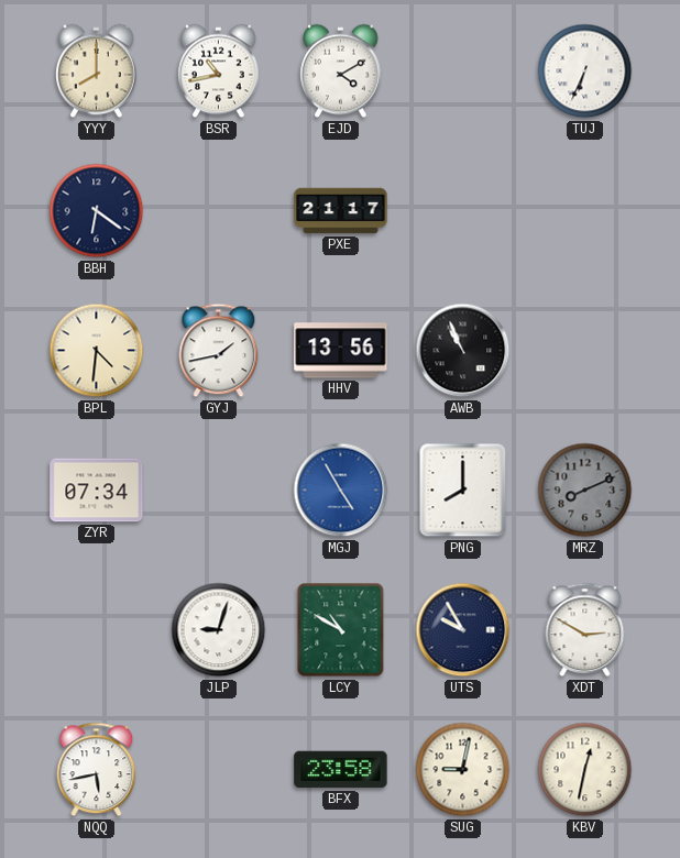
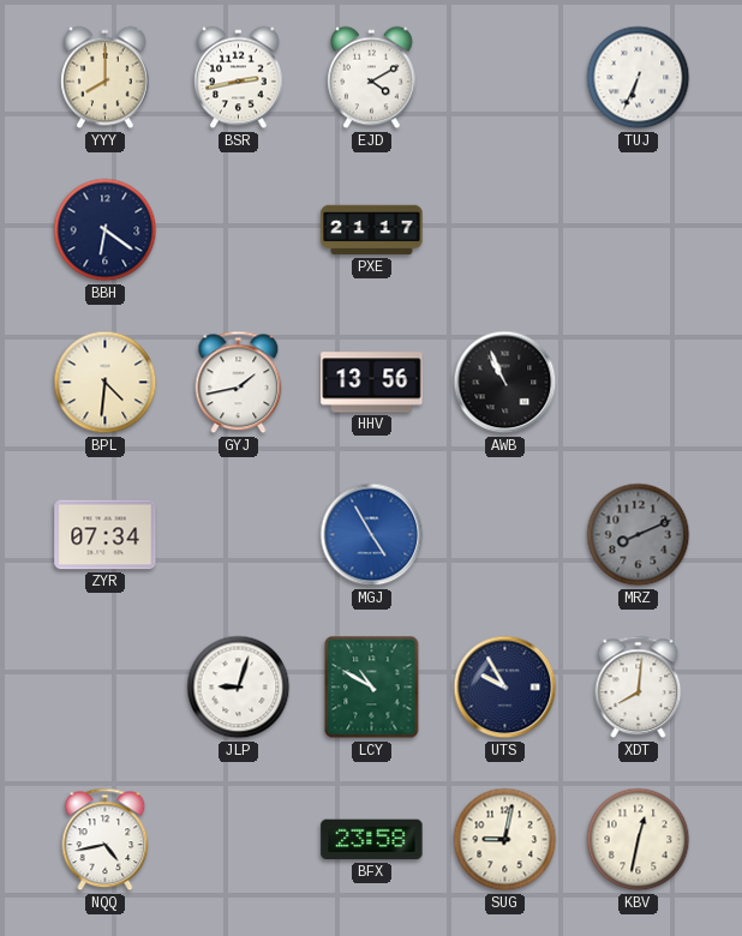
BSR: 10:43 -> 2:43 (239, 78)
PNG: 8:00 -> none (463, 491)
XDT: 2:50 -> 8:01 (639, 688)
NQQ: 5:43 -> 4:43 (106, 840)
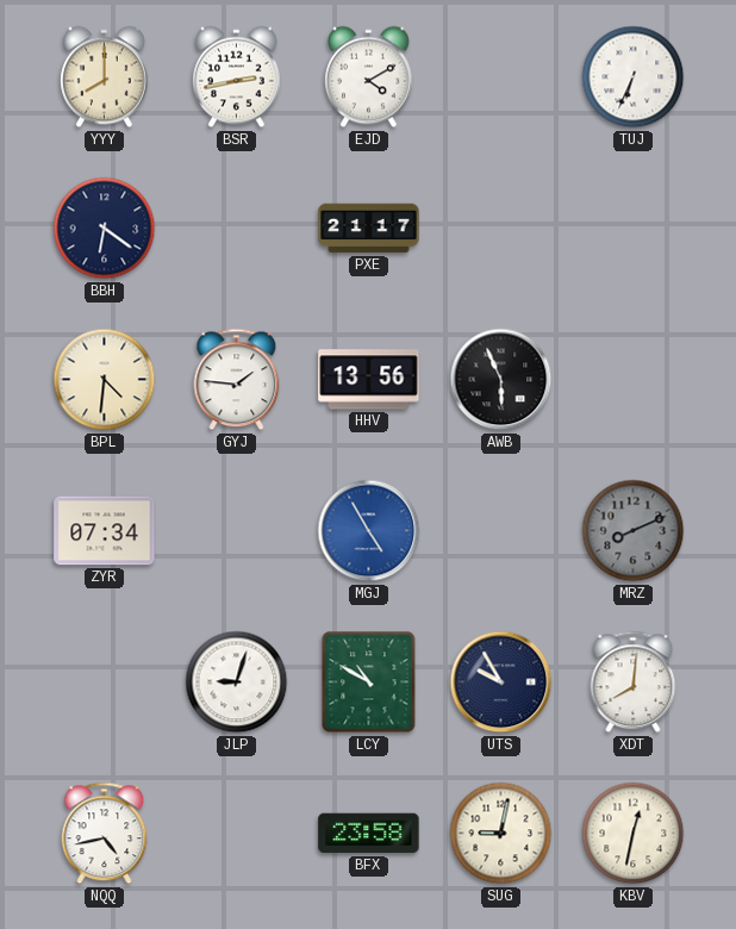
GYJ: 1:43 -> 1:46 (237, 380)
AWB: 10:56 -> 5:56 (501, 380)
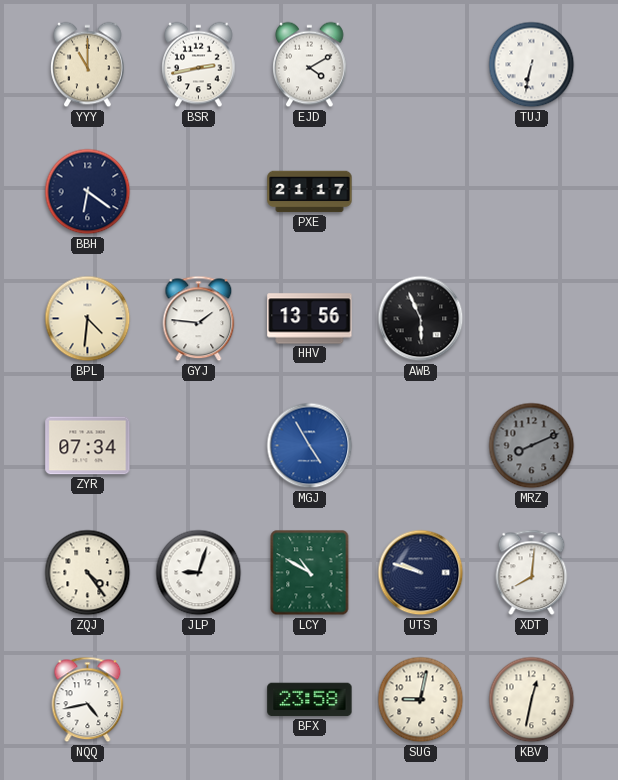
YYY: 8:00 -> 11:00 (88, 65)
TUJ: 6:34 -> 6:32 (532, 65)
ZQJ: none -> 4:24 (88, 573)
UTS: 9:55 -> 9:48 (421, 573)
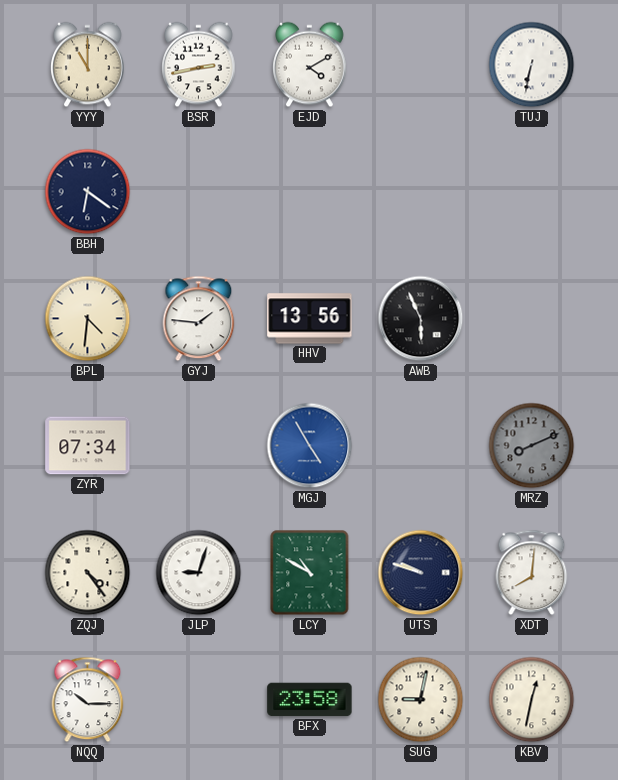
PXE: 21:17 -> none (310, 192)
NQQ: 4:43 -> 10:15 (88, 700)
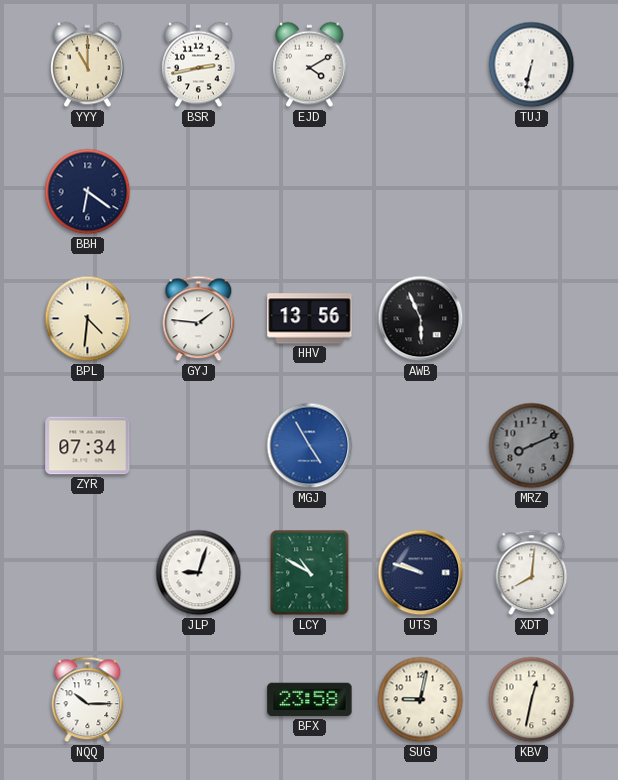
ZQJ: 4:24 -> none (88, 573)
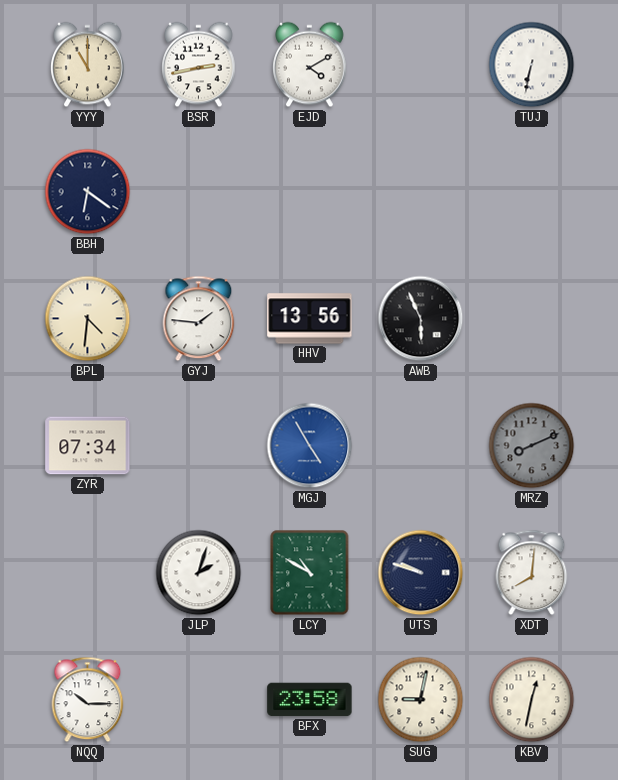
JLP: 9:03 -> 2:03 (199, 573)
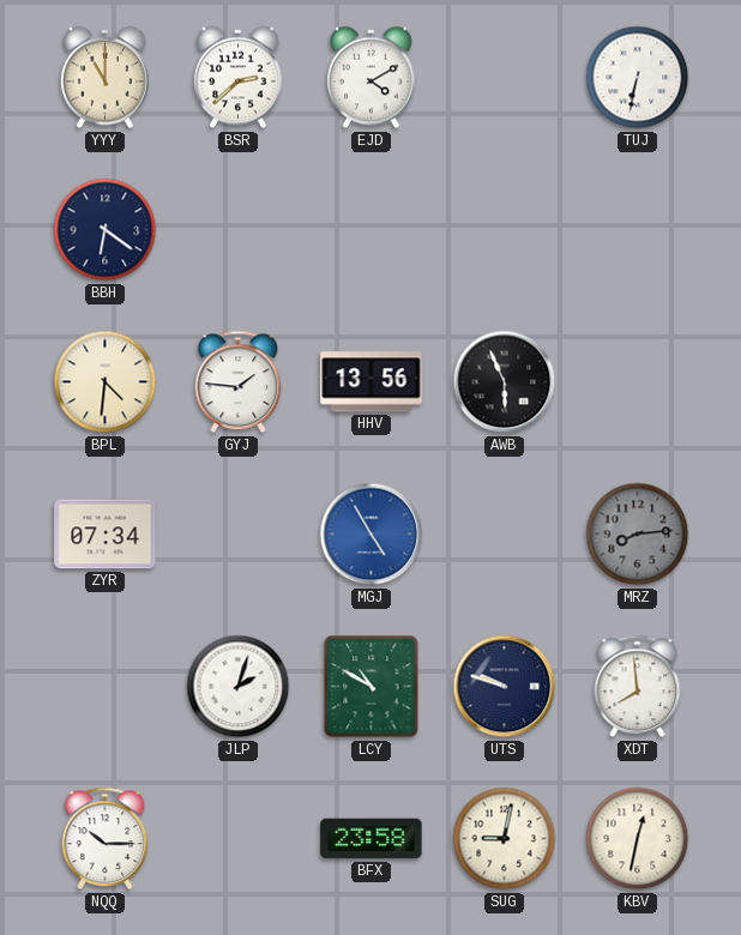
BSR: 2:43 -> 2:38 (239, 78)
MRZ: 8:11 -> 8:14 (638, 535)
XDT: 8:01 -> 7:59 (638, 687)
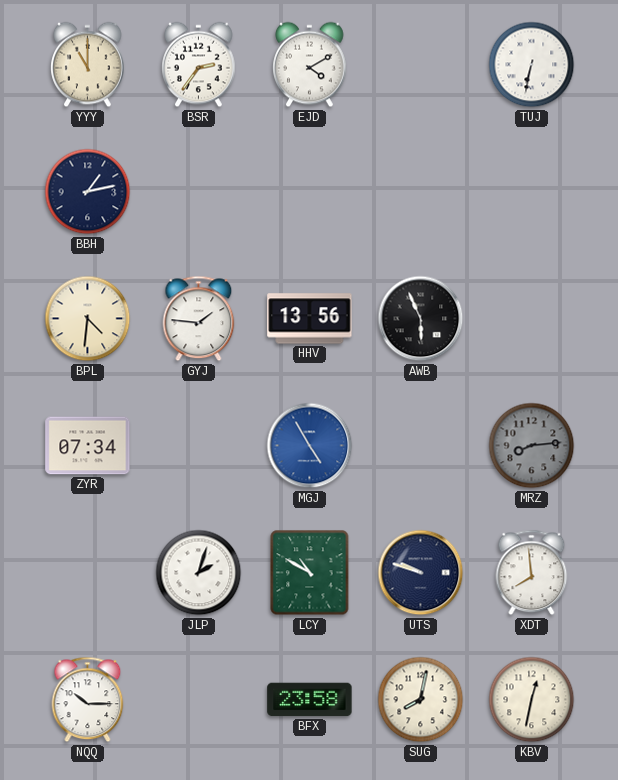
BSR: 2:38 -> 2:36 (199, 65)
BBH: 6:21 -> 1:13 (88, 192)
SUG: 9:02 -> 8:02 (421, 700)
